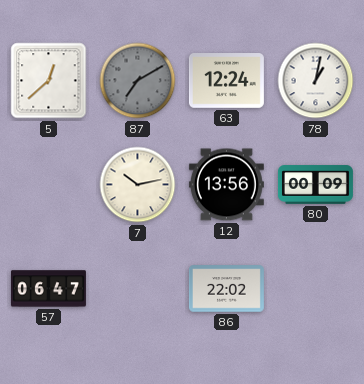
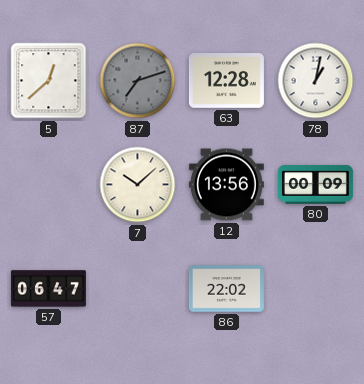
87: 7:10 -> 7:12 (138, 81)
63: 12:24 -> 12:28 (226, 81)
7: 10:13 -> 10:08 (138, 185)
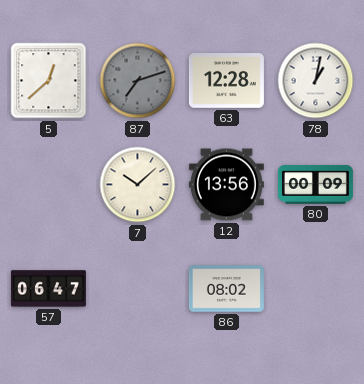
86: 22:02 -> 08:02 (226, 289)
